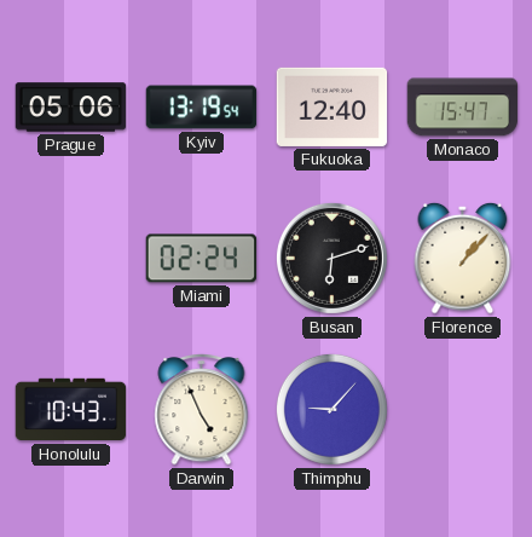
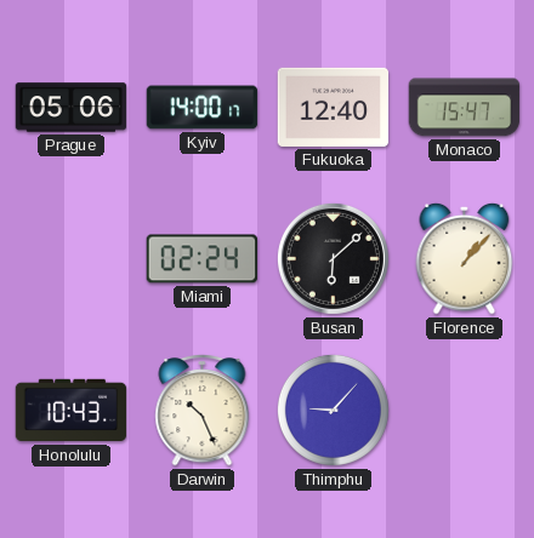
Kyiv: 13:19 -> 14:00 (203, 108)
Busan: 6:12 -> 6:08 (333, 258)
Darwin: 4:56 -> 10:26 (203, 411)
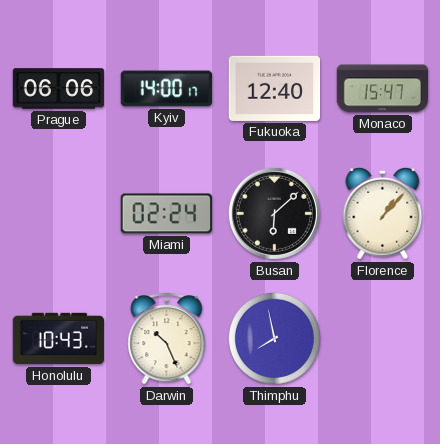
Prague: 05:06 -> 06:06 (59, 89)
Thimphu: 9:07 -> 7:58 (274, 338)
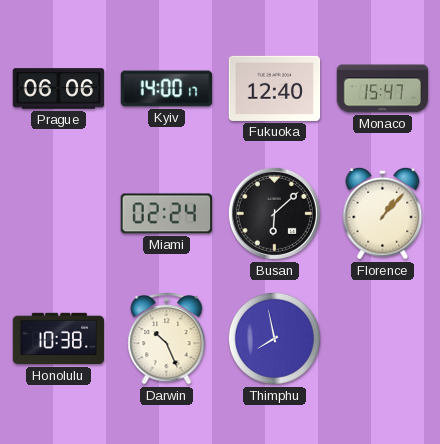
Honolulu: 10:43 -> 10:38 (59, 339)
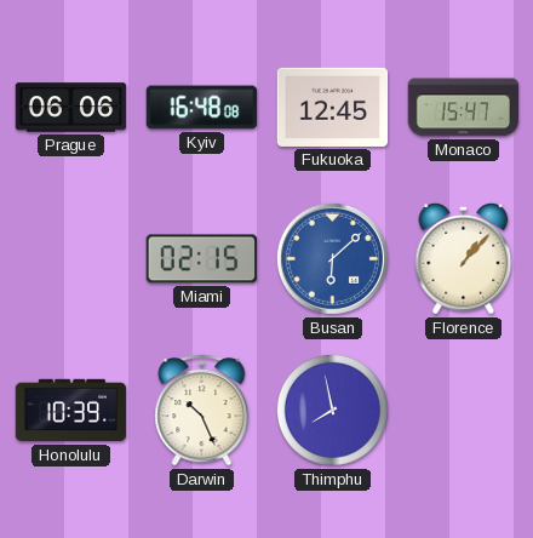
Kyiv: 14:00 -> 16:48 (202, 108)
Fukuoka: 12:40 -> 12:45 (333, 107)
Miami: 02:24 -> 02:15 (202, 259)
Busan dial: black -> blue (332, 258)
Honolulu: 10:38 -> 10:39 (71, 411)
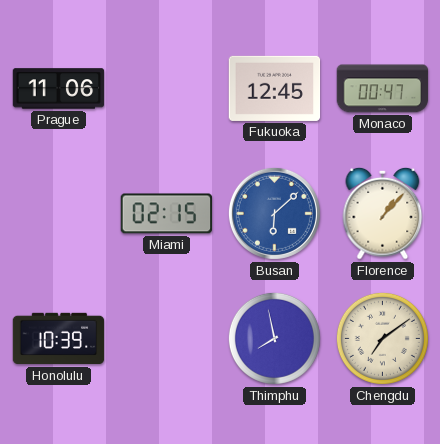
Prague: 06:06 -> 11:06 (59, 89)
Kyiv: 16:48 -> none (202, 108)
Monaco: 15:47 -> 00:47 (383, 89)
Darwin: 10:26 -> none (202, 411)
Chengdu: none -> 7:09 (382, 338)
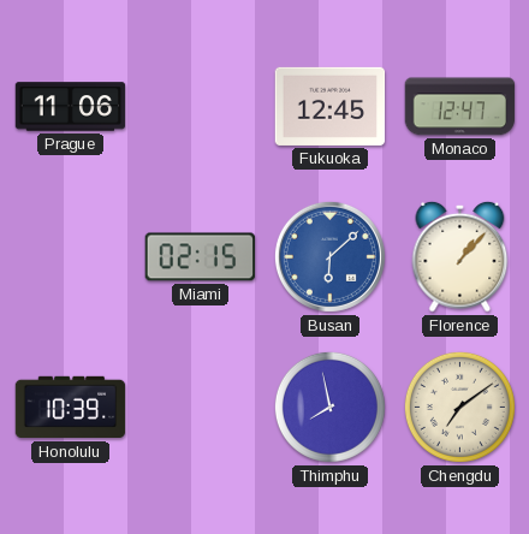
Monaco: 00:47 -> 12:47 (460, 107)
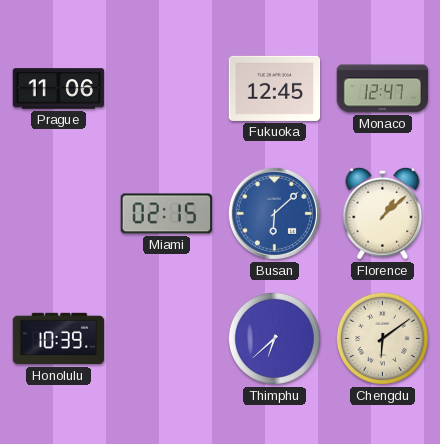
Florence: 1:07 -> 1:08 (383, 213)
Thimphu: 7:58 -> 6:38 (274, 338)
Chengdu: 7:09 -> 6:09 (382, 338)
